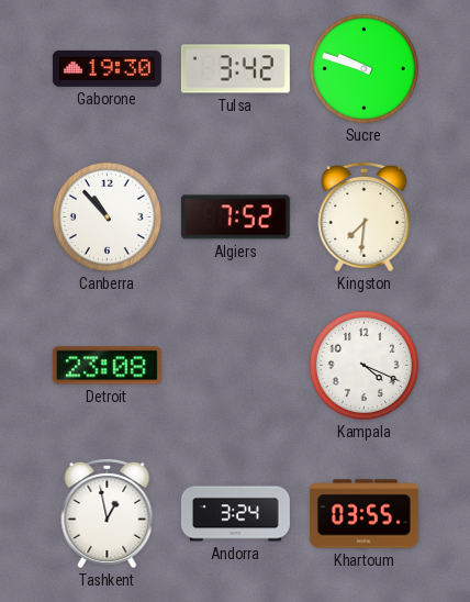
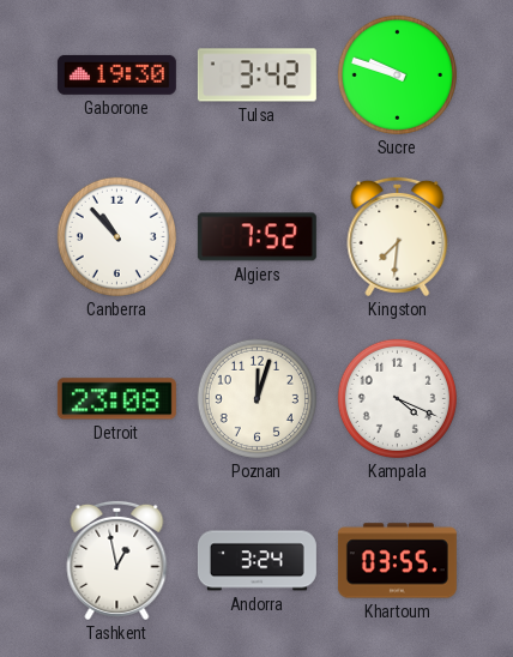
Poznan: none -> 12:03 (256, 398)
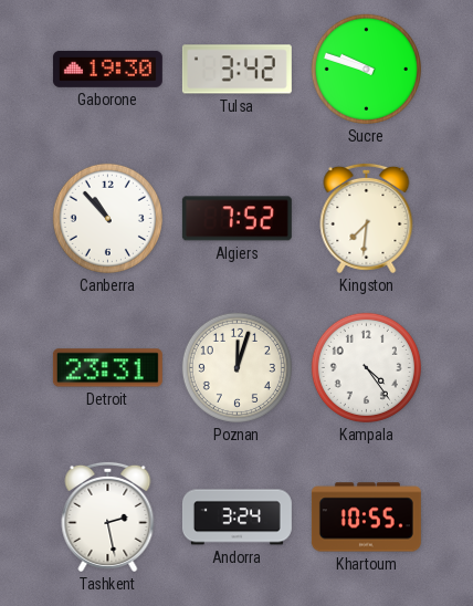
Detroit: 23:08 -> 23:31 (107, 368)
Kampala: 4:19 -> 4:24 (366, 367)
Tashkent: 12:58 -> 2:28 (108, 516)
Khartoum: 03:55 -> 10:55 (366, 518)
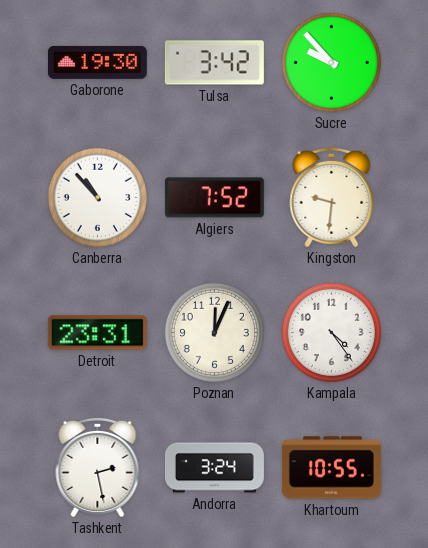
Sucre: 9:48 -> 9:53 (331, 62)
Kingston: 7:31 -> 9:31 (332, 197)
Poznan: 12:03 -> 12:04 (214, 332)
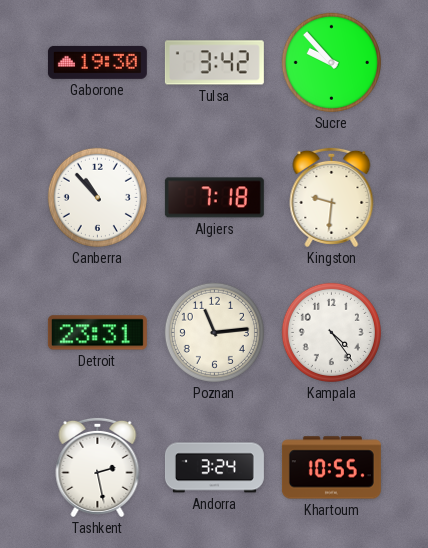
Algiers: 7:52 -> 7:18 (214, 198)
Poznan: 12:04 -> 11:14 (214, 332)
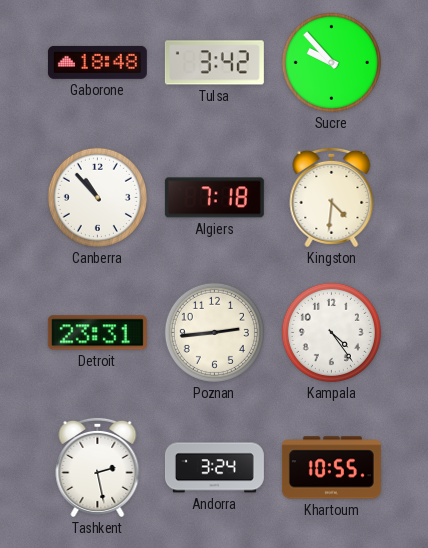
Gaborone: 19:30 -> 18:48 (97, 62)
Kingston: 9:31 -> 4:31 (332, 197)
Poznan: 11:14 -> 2:44 (214, 332)
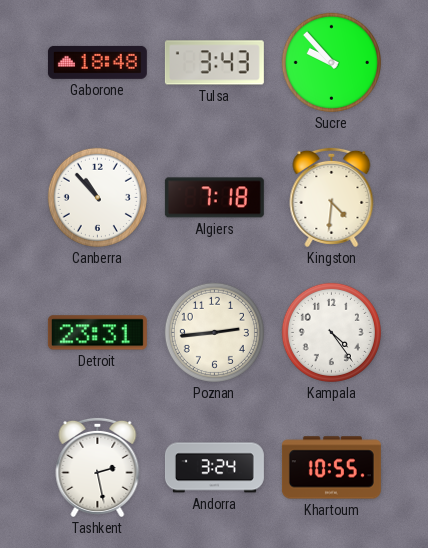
Tulsa: 3:42 -> 3:43 (214, 63)
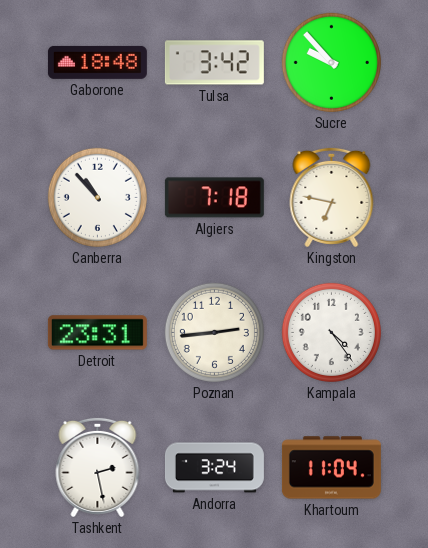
Tulsa: 3:43 -> 3:42 (214, 63)
Kingston: 4:31 -> 6:47 (332, 197)
Khartoum: 10:55 -> 11:04 (331, 468)
